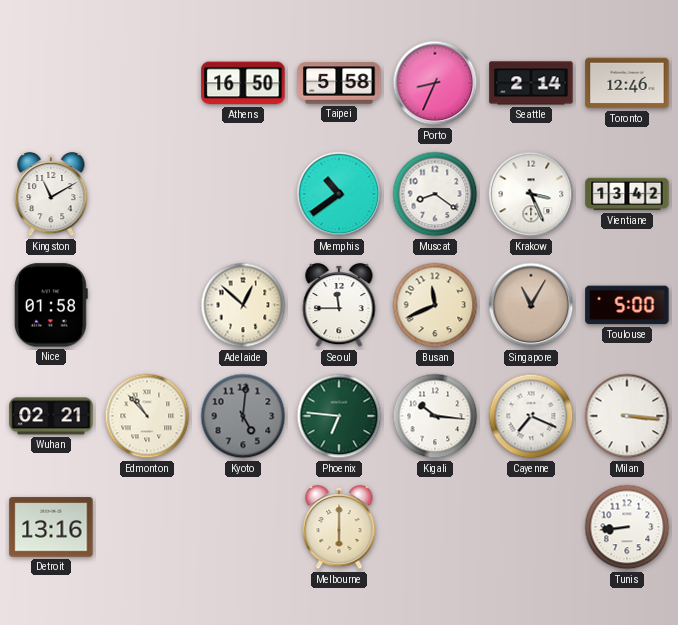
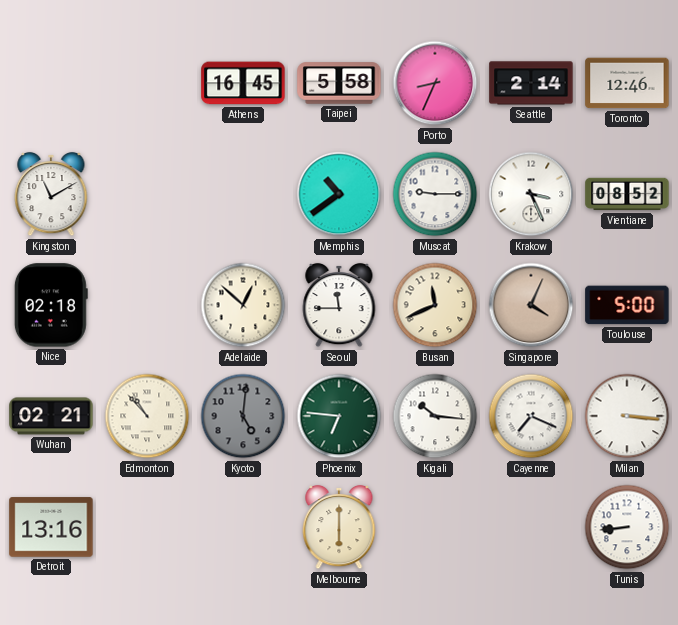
Athens: 16:50 -> 16:45 (243, 83)
Muscat: 8:21 -> 9:15 (435, 194)
Vientiane: 13:42 -> 08:52 (627, 194)
Nice: 01:58 -> 02:18 (51, 305)
Singapore: 11:05 -> 4:04 (531, 305)
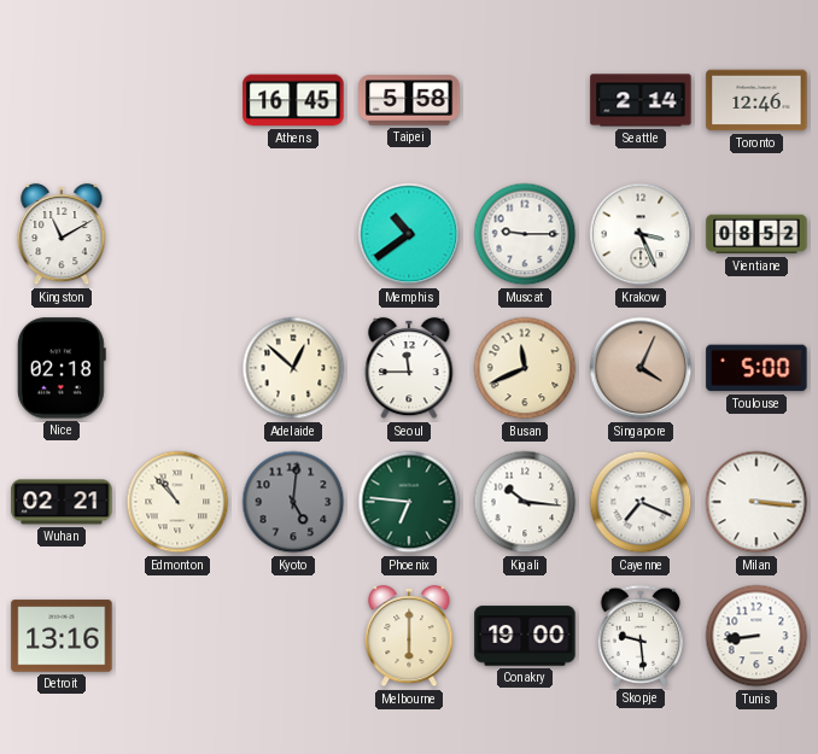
Porto: 8:34 -> none (435, 83)
Conakry: none -> 19:00 (525, 636)
Skopje: none -> 9:29 (639, 636)
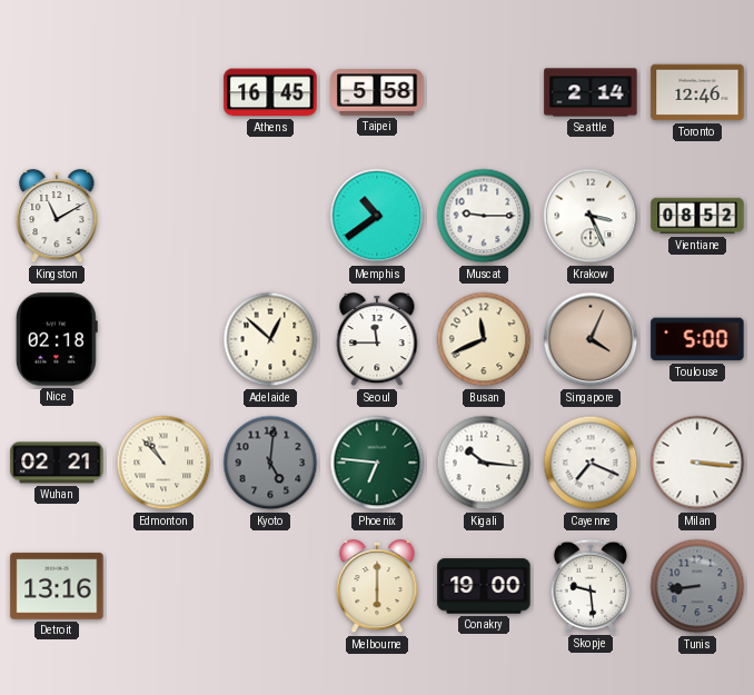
Tunis dial: white -> grey (697, 586)
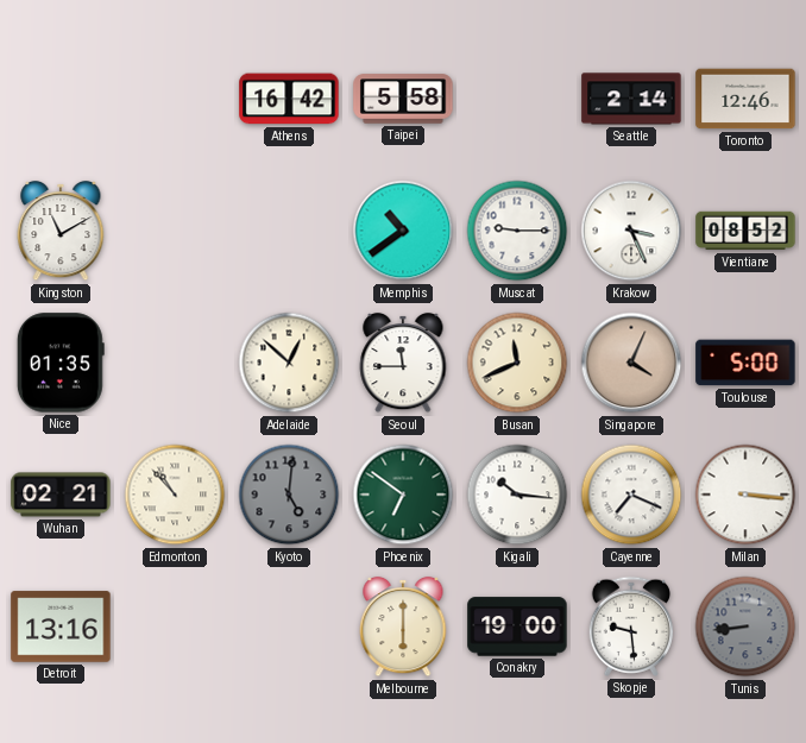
Athens: 16:45 -> 16:42 (289, 99)
Nice: 02:18 -> 01:35 (61, 363)
Phoenix: 6:46 -> 6:51 (403, 495)
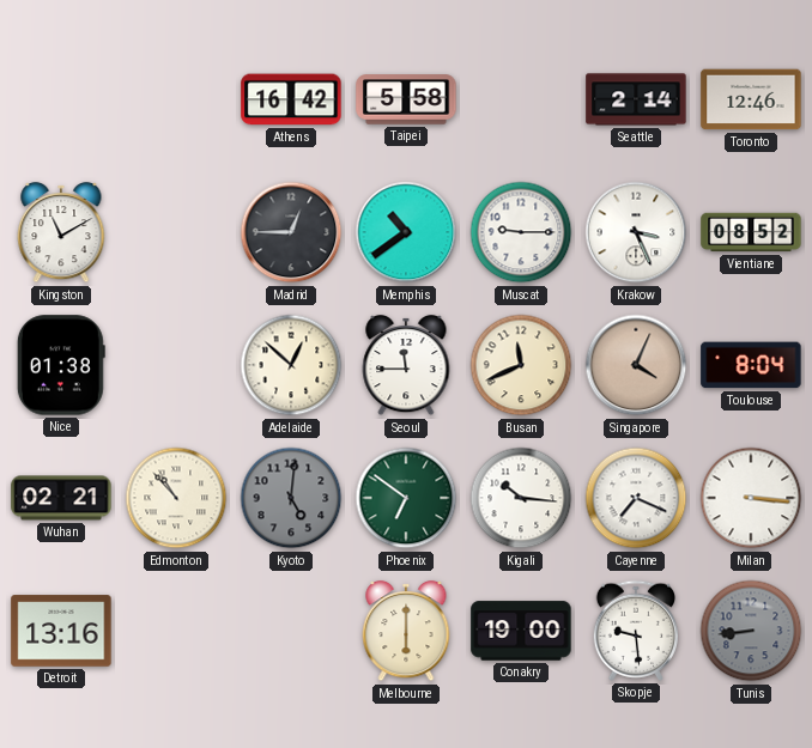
Madrid: none -> 12:45 (291, 232)
Nice: 01:35 -> 01:38 (61, 365)
Toulouse: 5:00 -> 8:04 (751, 365)
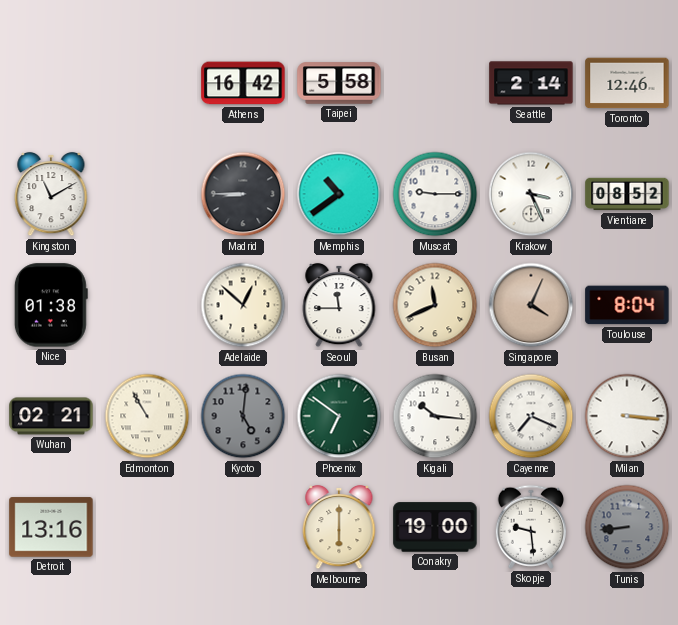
Madrid: 12:45 -> 8:45 (243, 194)
Edmonton: 10:53 -> 10:55 (147, 416)
